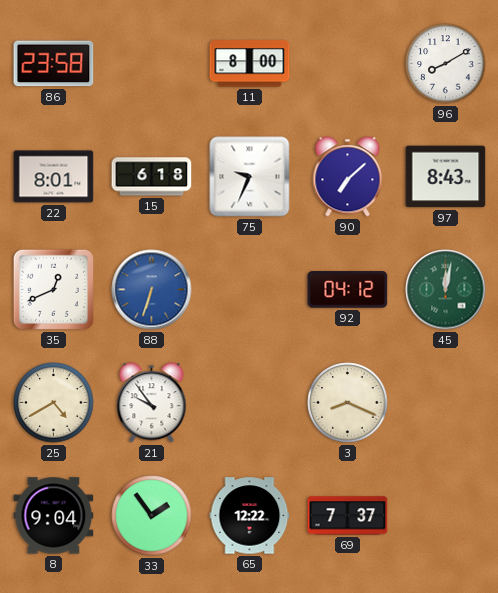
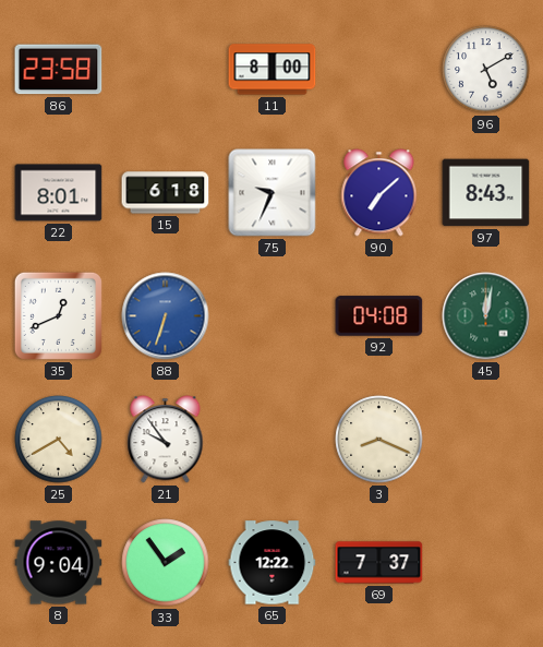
96: 8:10 -> 5:10 (486, 70)
92: 04:12 -> 04:08 (379, 316)
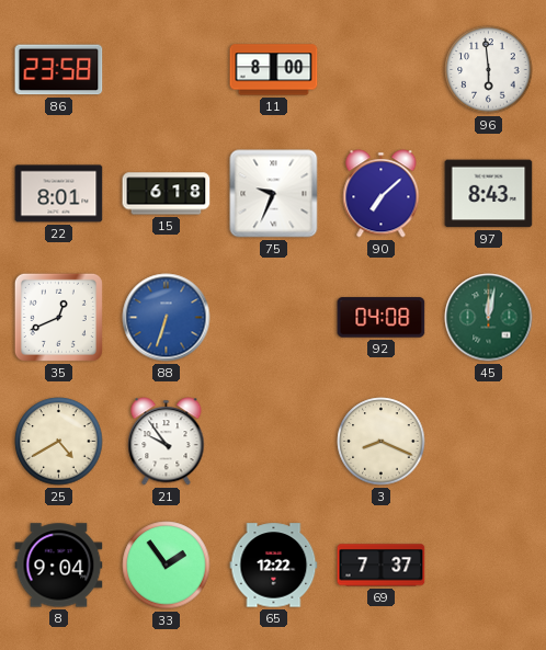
96: 5:10 -> 5:59 (489, 70)
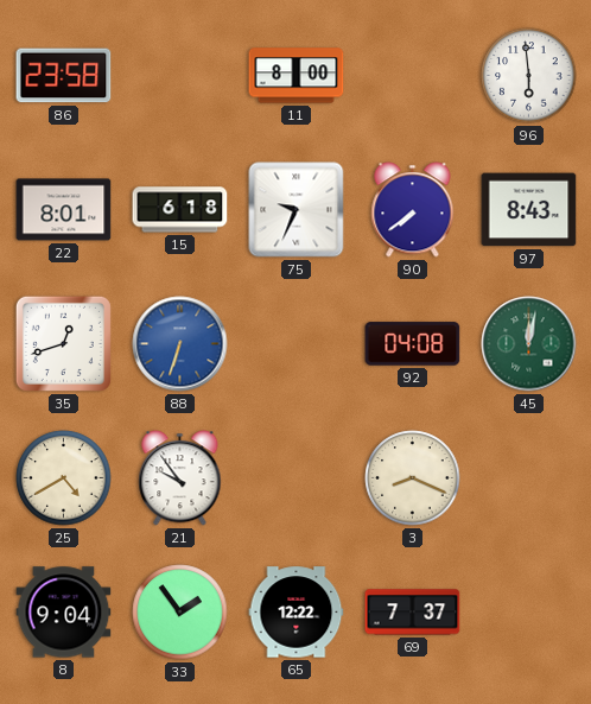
90: 7:08 -> 7:39 (413, 210)
35: 12:41 -> 12:42 (63, 343)
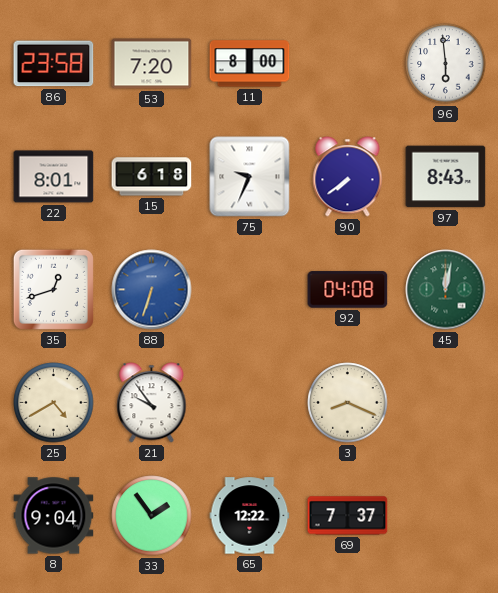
53: none -> 7:20 (152, 64)
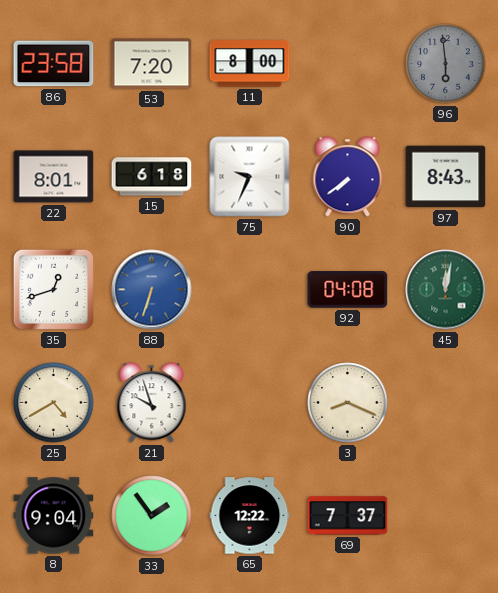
96 dial: white -> grey (446, 64)
21: 9:54 -> 9:57 (152, 403)
